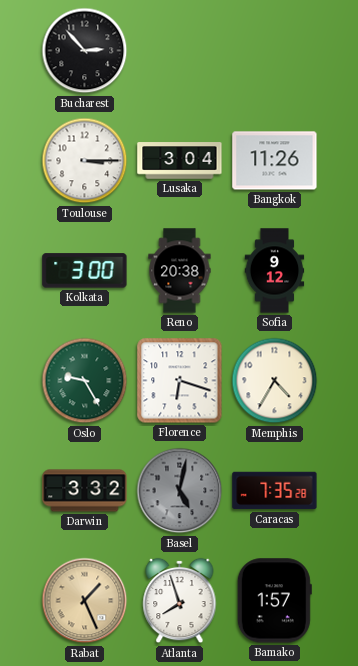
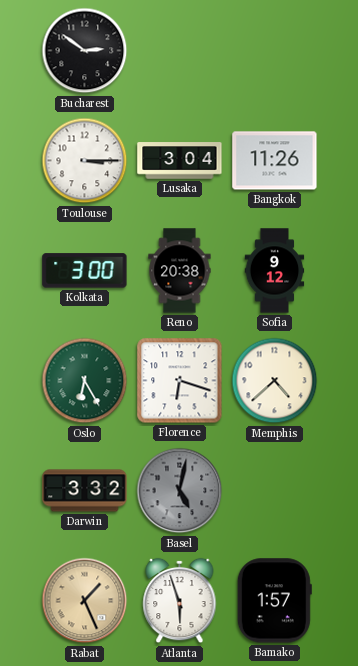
Bucharest: 2:53 -> 2:51 (85, 51)
Oslo: 9:25 -> 6:25 (85, 381)
Memphis: 4:35 -> 4:38 (275, 381)
Caracas: 7:35 -> none (275, 491)
Atlanta: 7:57 -> 5:57 (180, 601)
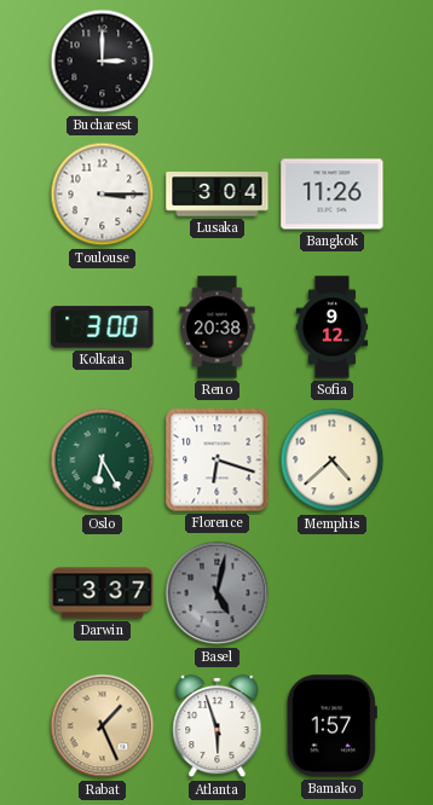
Bucharest: 2:51 -> 3:00 (103, 62)
Darwin: 3:32 -> 3:37 (103, 593)
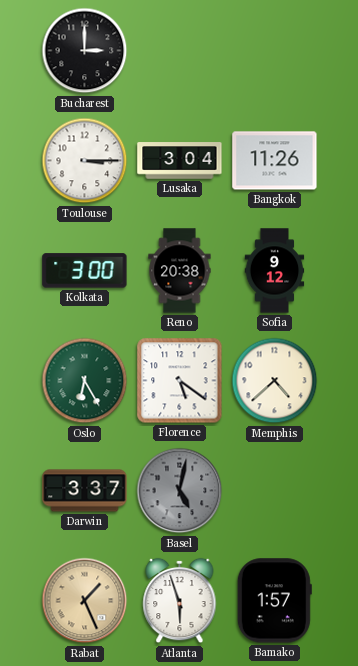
Florence: 6:18 -> 5:21 (180, 381)
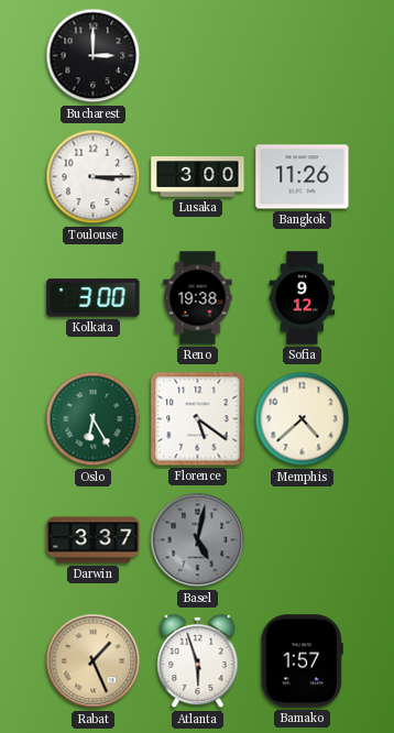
Lusaka: 3:04 -> 3:00 (198, 177)
Reno: 20:38 -> 19:38 (198, 298)
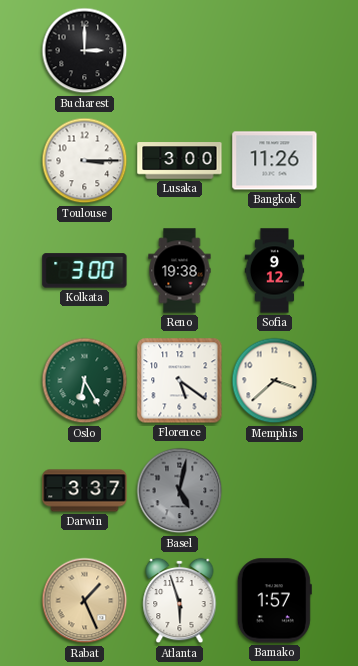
Memphis: 4:38 -> 3:38 (275, 381)
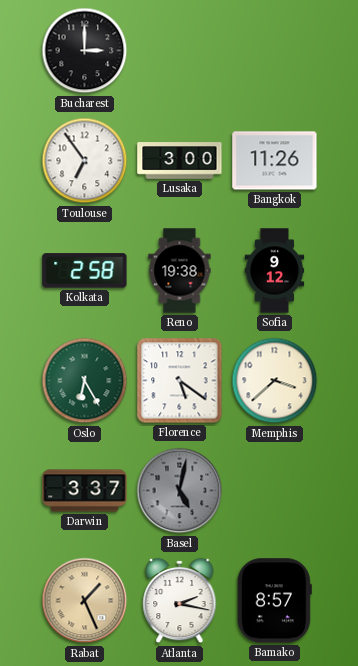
Toulouse: 3:15 -> 6:54 (85, 161)
Kolkata: 3:00 -> 2:58 (85, 271)
Atlanta: 5:57 -> 2:17 (180, 601)
Bamako: 1:57 -> 8:57 (274, 601)
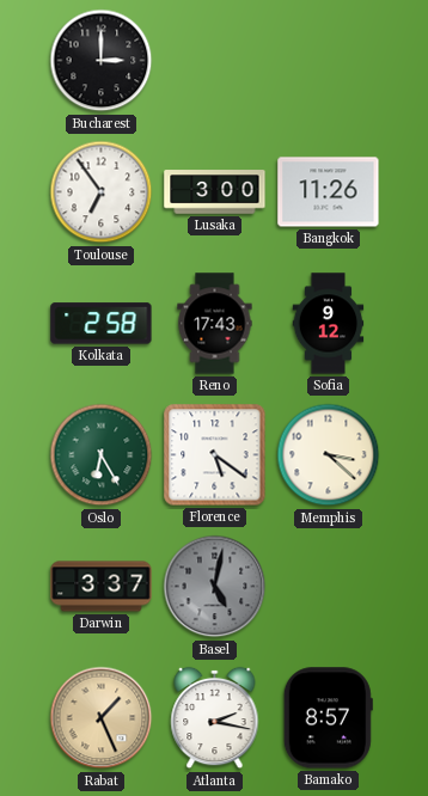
Reno: 19:38 -> 17:43 (215, 324)
Memphis: 3:38 -> 3:22 (329, 455)
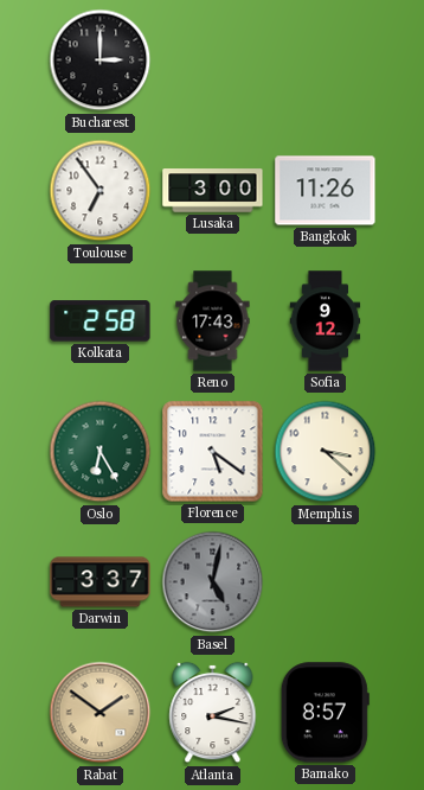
Rabat: 1:26 -> 1:51 (101, 713)
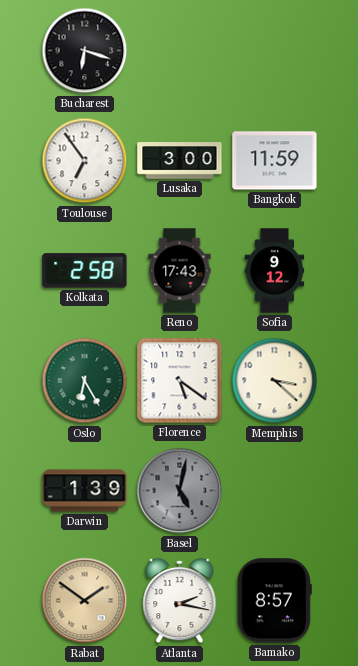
Bucharest: 3:00 -> 6:18 (85, 51)
Bangkok: 11:26 -> 11:59 (275, 161)
Darwin: 3:37 -> 1:39 (85, 491)
